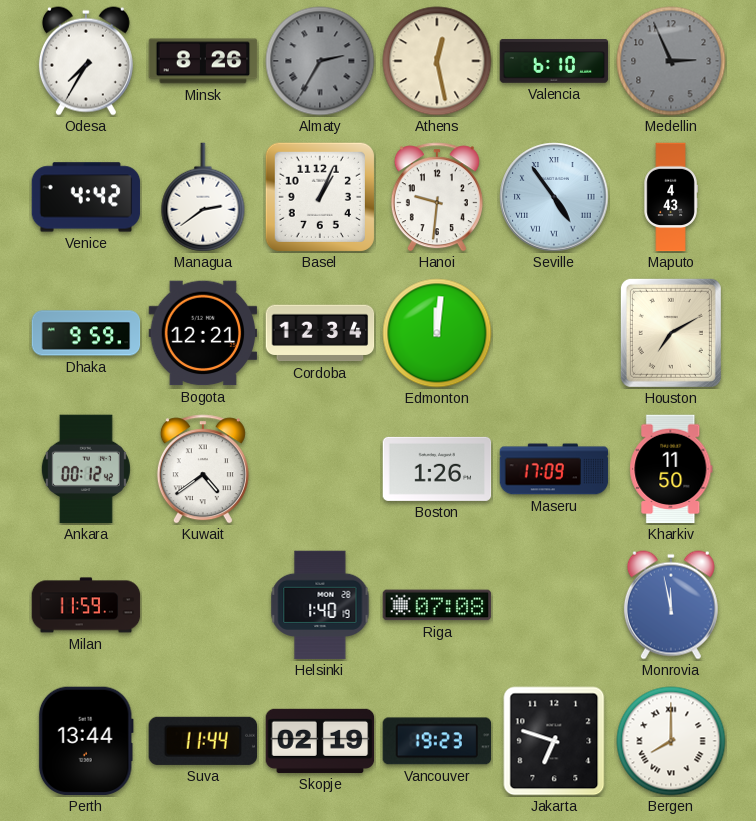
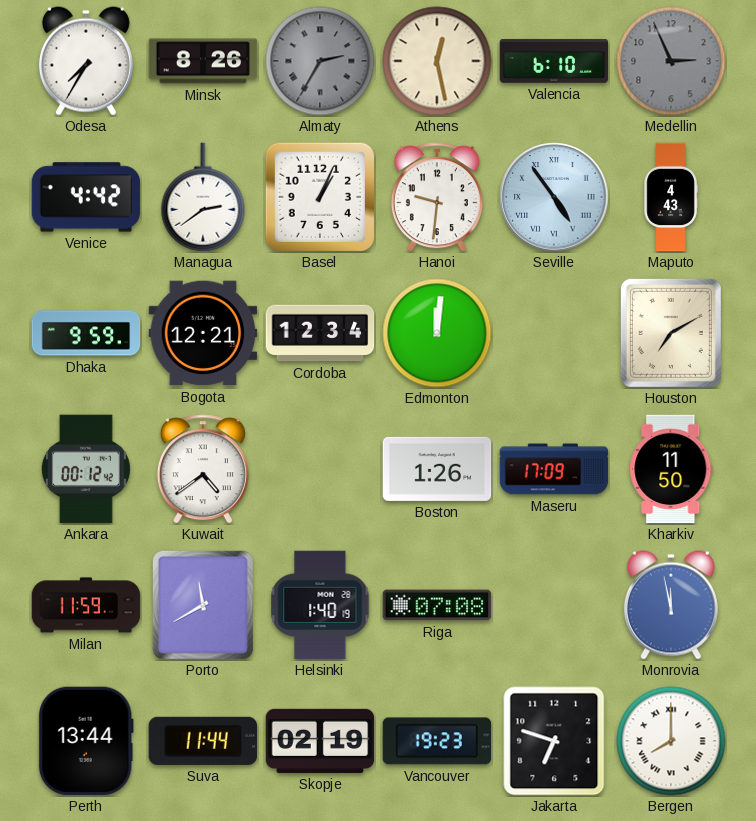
Porto: none -> 11:40 (203, 605)
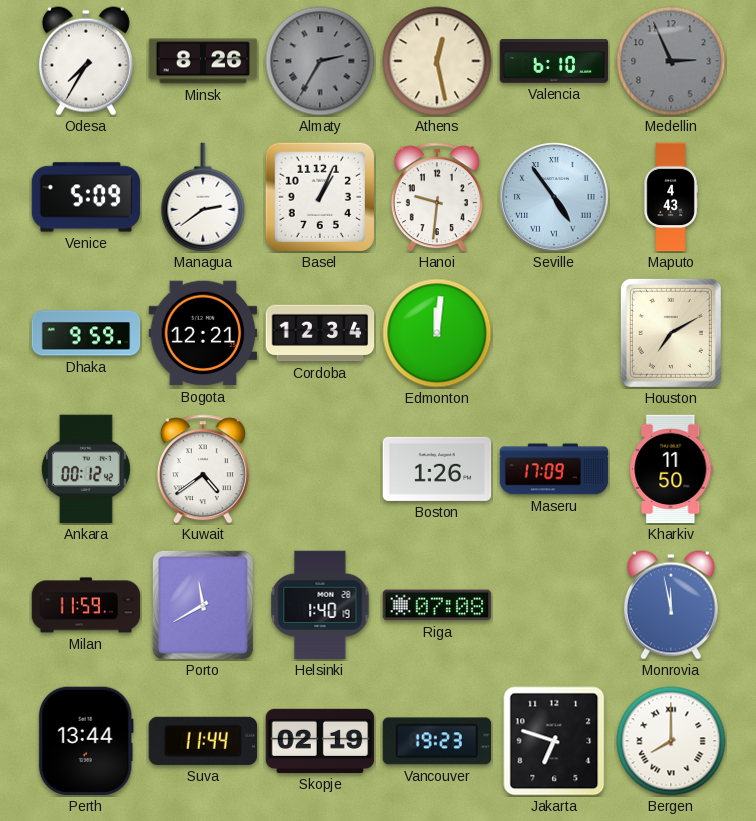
Venice: 4:42 -> 5:09 (86, 197)
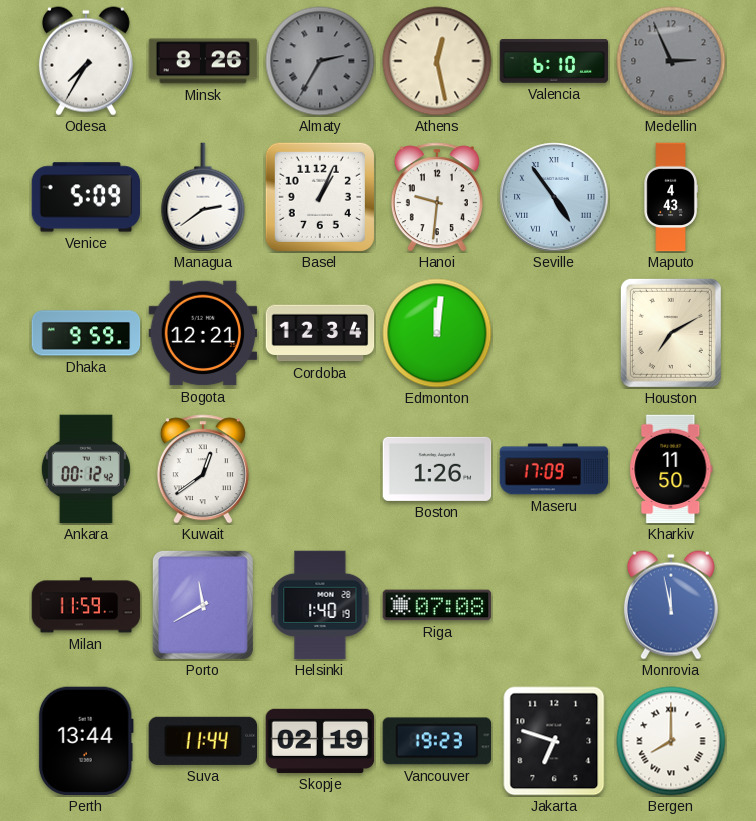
Kuwait: 4:39 -> 12:39 (203, 469)
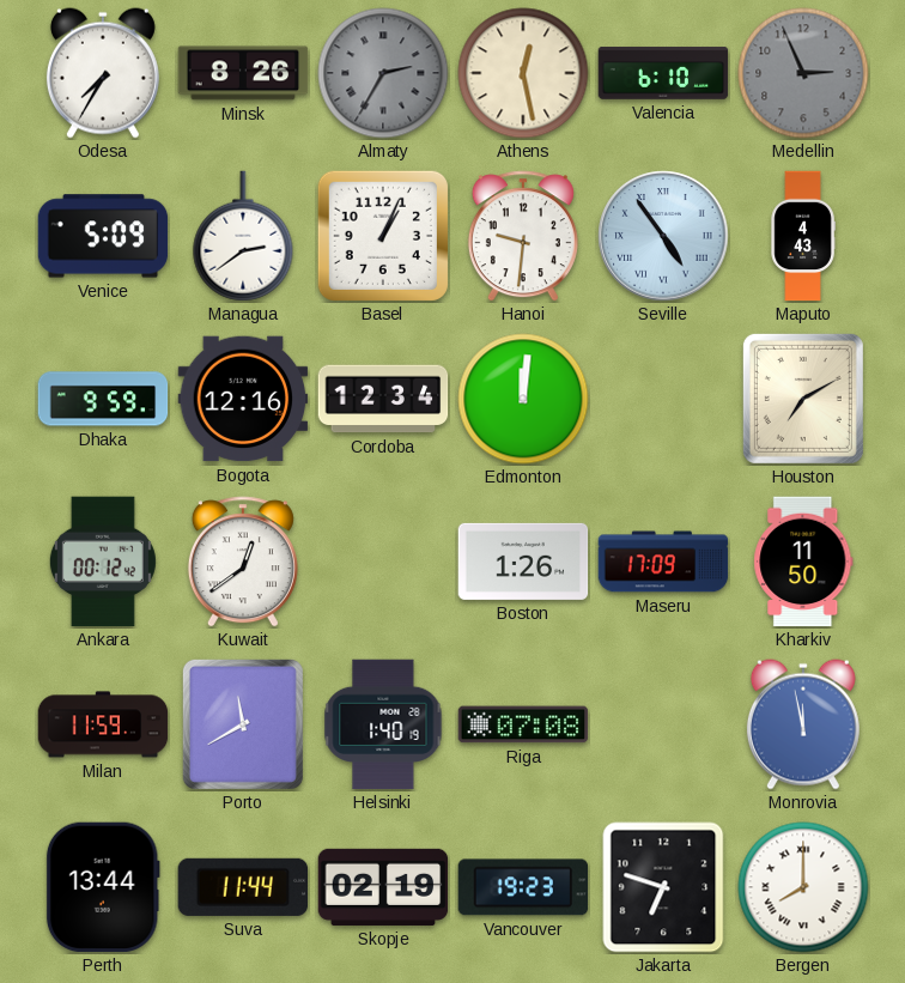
Bogota: 12:21 -> 12:16 (243, 399)
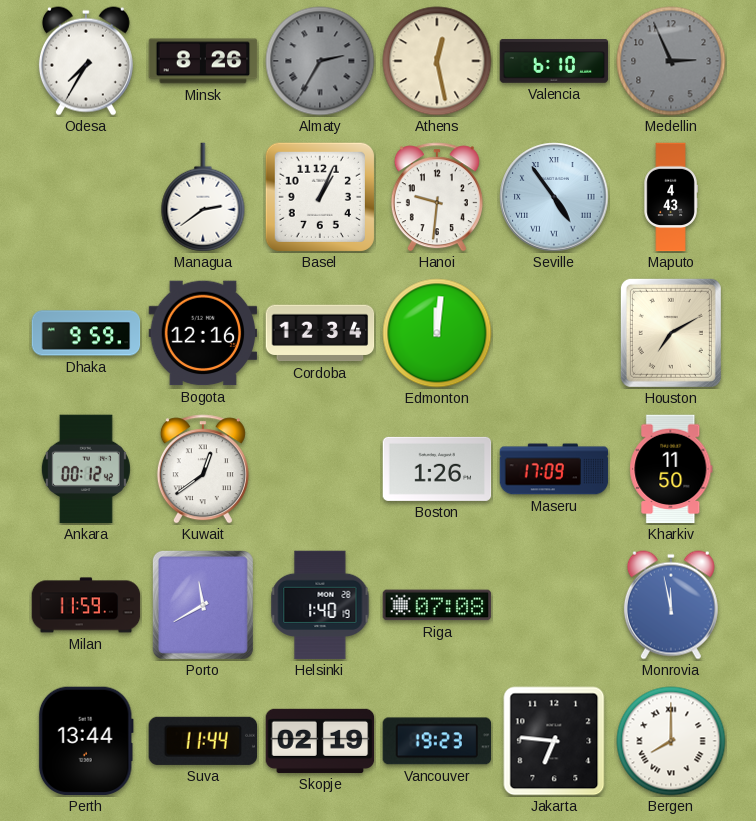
Venice: 5:09 -> none (103, 236)
Jakarta: 6:48 -> 6:46 (554, 741)
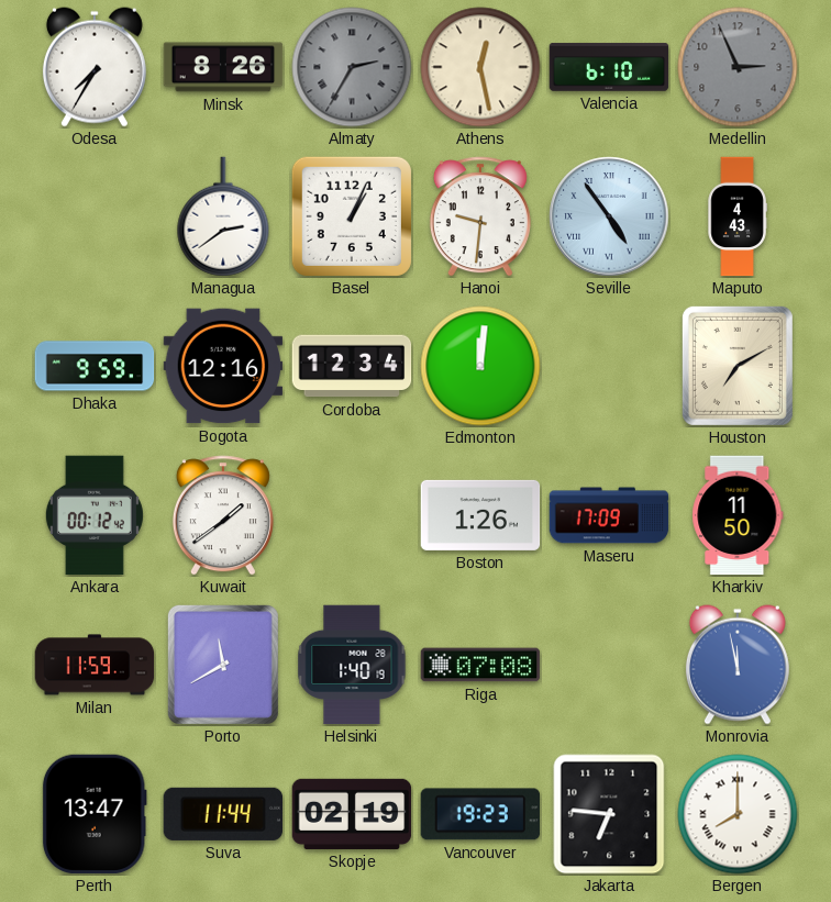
Kuwait: 12:39 -> 1:39 (223, 515)
Perth: 13:44 -> 13:47 (95, 814)
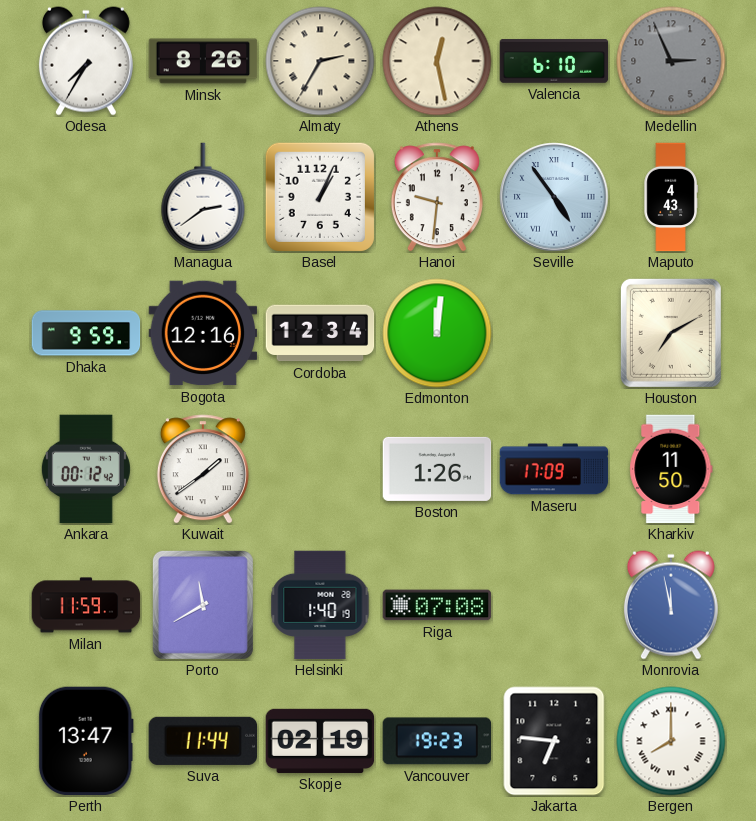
Almaty dial: grey -> cream (320, 61)
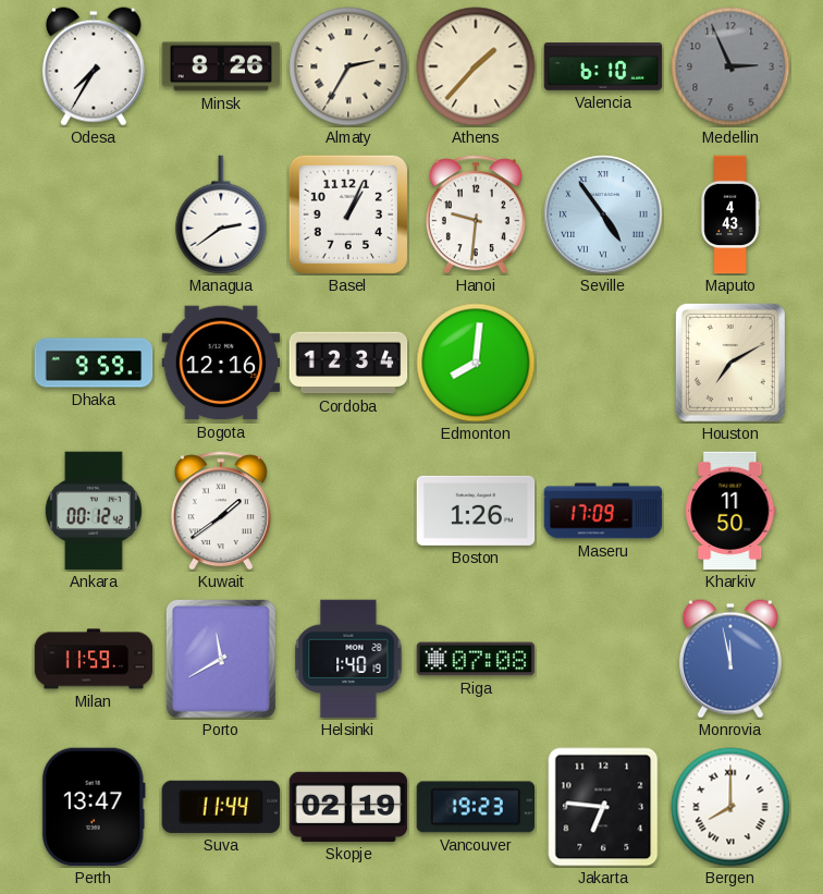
Athens: 12:28 -> 1:37 (476, 66)
Edmonton: 12:01 -> 8:01 (476, 363)
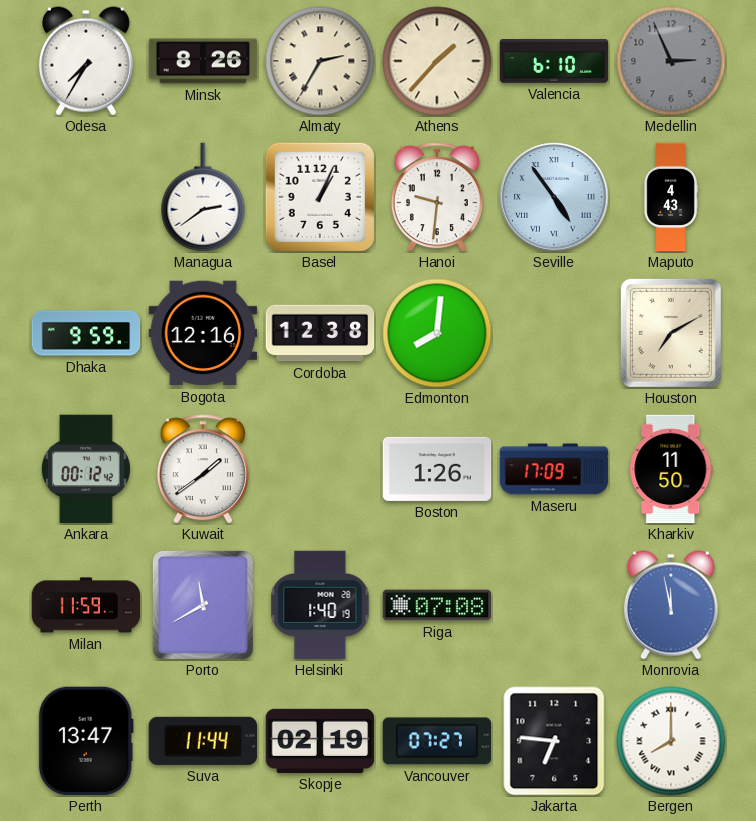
Cordoba: 12:34 -> 12:38 (320, 333)
Vancouver: 19:23 -> 07:27 (437, 741)
